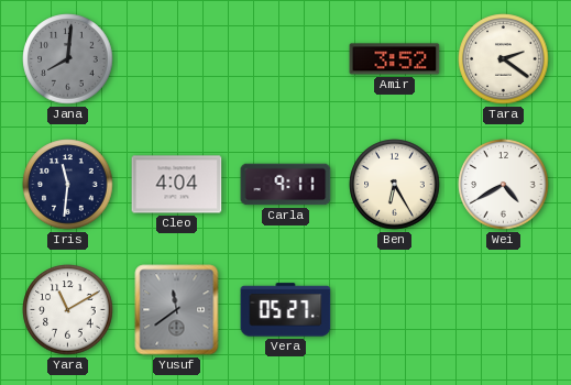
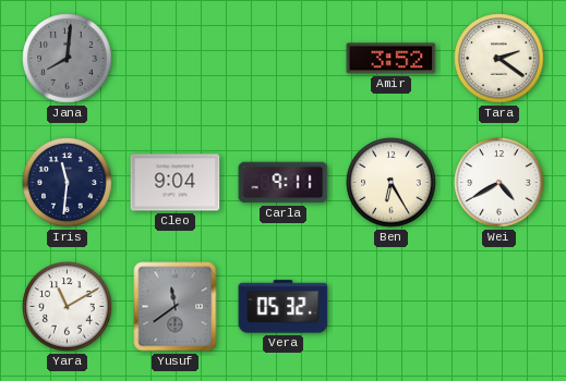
Cleo: 4:04 -> 9:04 (176, 183)
Vera: 05:27 -> 05:32 (284, 307)
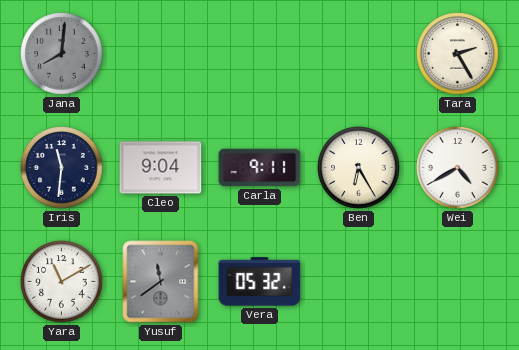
Amir: 3:52 -> none (392, 59)
Tara: 2:21 -> 2:25 (458, 54)
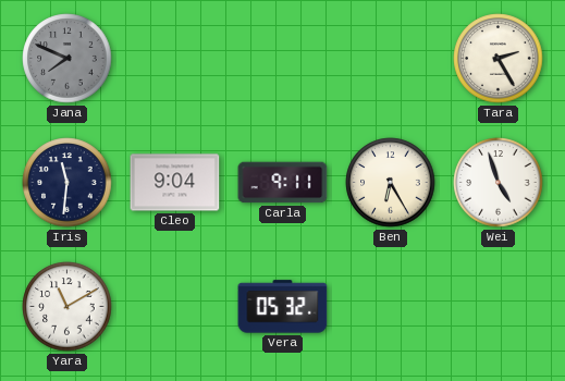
Jana: 8:01 -> 7:49 (67, 59)
Wei: 4:40 -> 4:57 (499, 183)
Yusuf: 11:39 -> none (161, 282)
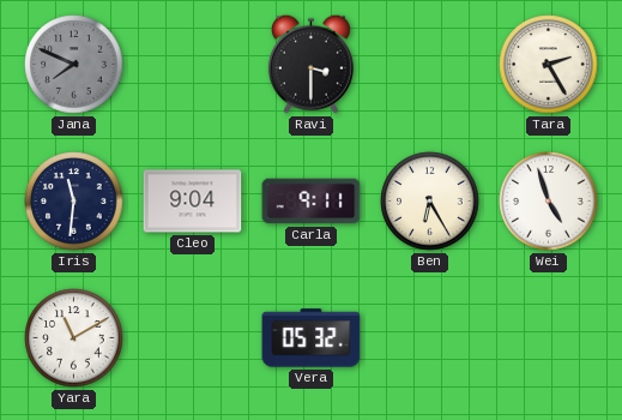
Ravi: none -> 3:30 (310, 64)
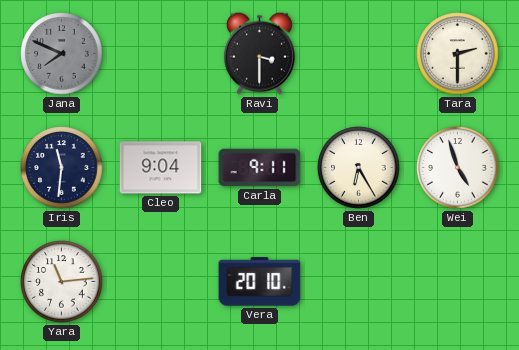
Tara: 2:25 -> 2:30 (458, 54)
Yara: 11:10 -> 11:14 (62, 282)
Vera: 05:32 -> 20:10 (260, 282)
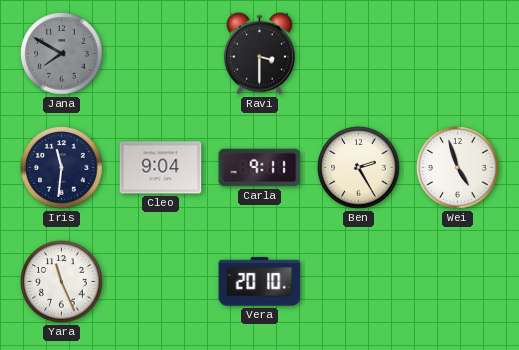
Jana: 7:49 -> 7:50 (62, 54)
Tara: 2:30 -> none (458, 54)
Ben: 6:25 -> 2:25 (359, 168)
Yara: 11:14 -> 11:26 (62, 282)
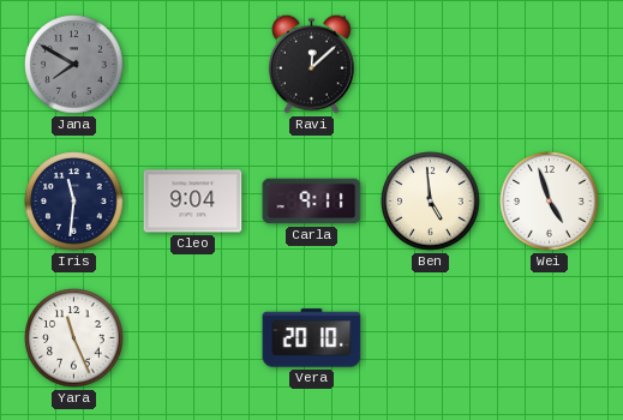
Ravi: 3:30 -> 12:08 (311, 64)
Ben: 2:25 -> 4:59 (431, 202)
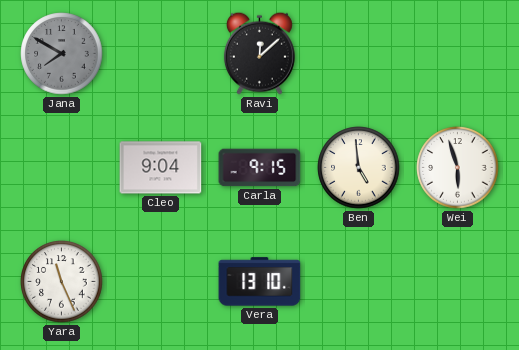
Iris: 11:31 -> none (74, 202)
Carla: 9:11 -> 9:15 (260, 168)
Wei: 4:57 -> 5:57 (458, 168)
Vera: 20:10 -> 13:10 (260, 282)
